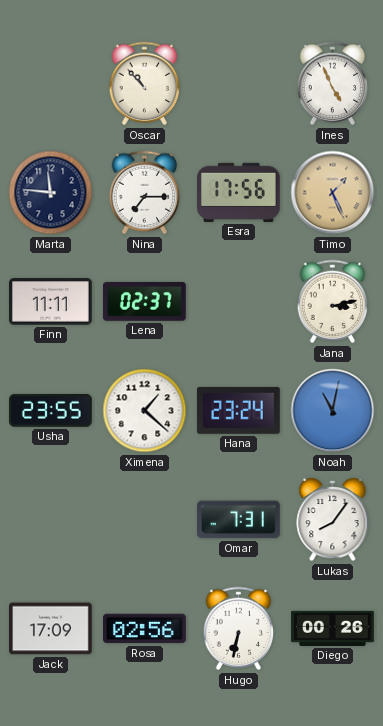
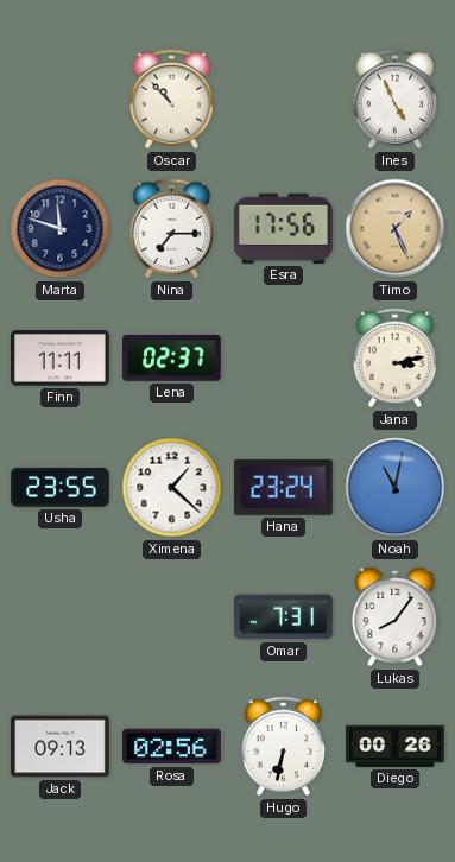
Marta: 11:46 -> 11:48 (61, 229)
Jack: 17:09 -> 09:13 (61, 747)
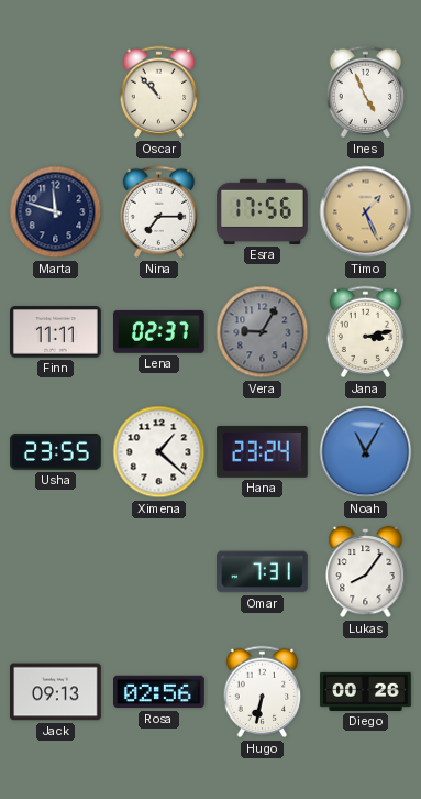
Vera: none -> 9:05 (263, 332)
Noah: 11:02 -> 11:05 (366, 452)
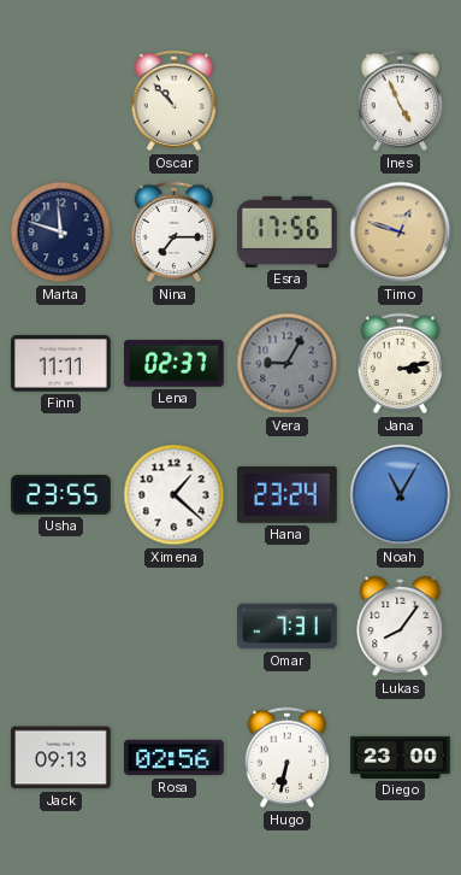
Timo: 1:26 -> 12:48 (401, 233)
Diego: 00:26 -> 23:00 (401, 757)
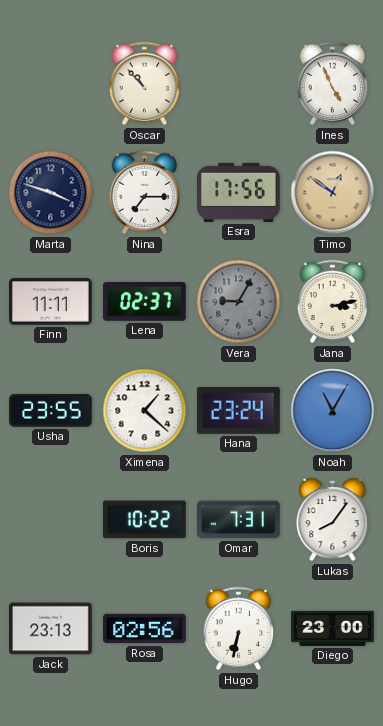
Marta: 11:48 -> 3:48 (51, 193)
Timo: 12:48 -> 12:51 (333, 193)
Boris: none -> 10:22 (144, 520)
Jack: 09:13 -> 23:13 (51, 629)
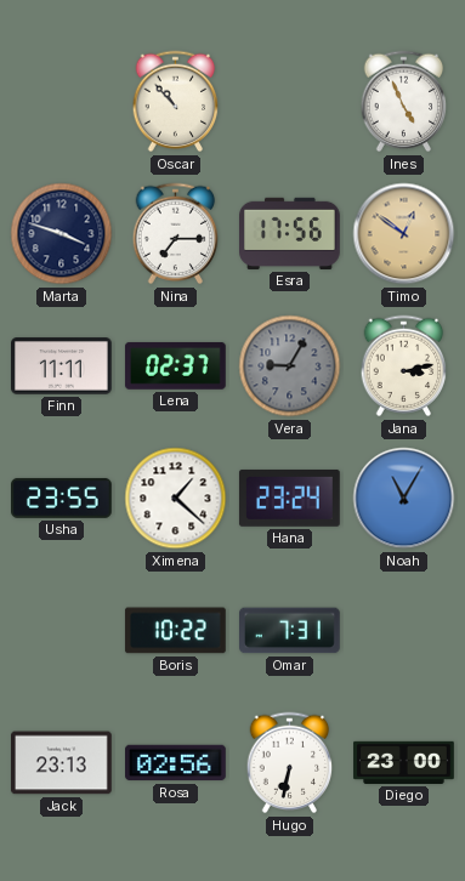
Lukas: 8:06 -> none (333, 520)
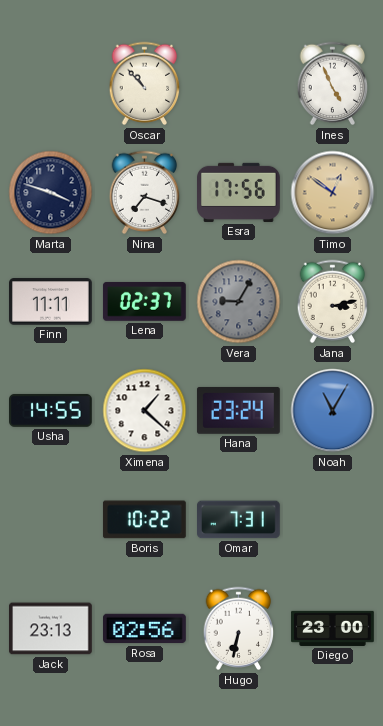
Nina: 7:15 -> 7:18 (145, 193)
Usha: 23:55 -> 14:55 (51, 410)
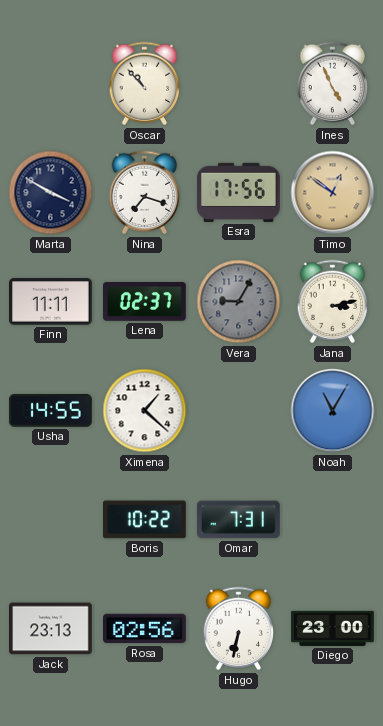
Marta: 3:48 -> 3:50 (51, 193)
Hana: 23:24 -> none (238, 410)
